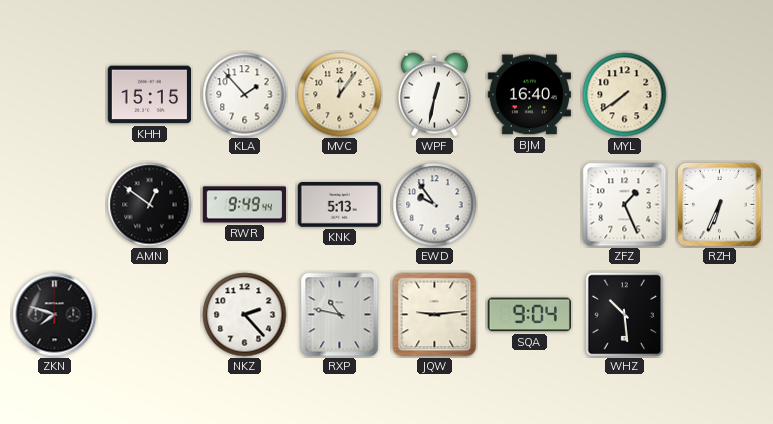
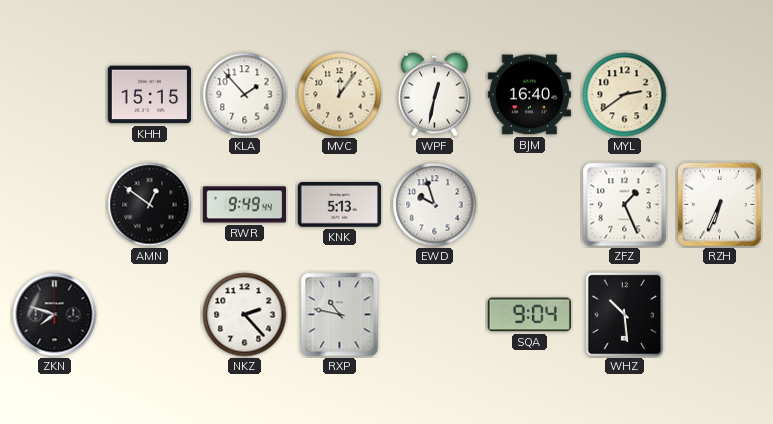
MYL: 7:39 -> 2:39 (625, 95)
EWD: 9:54 -> 9:57 (435, 205)
JQW: 9:14 -> none (435, 315)
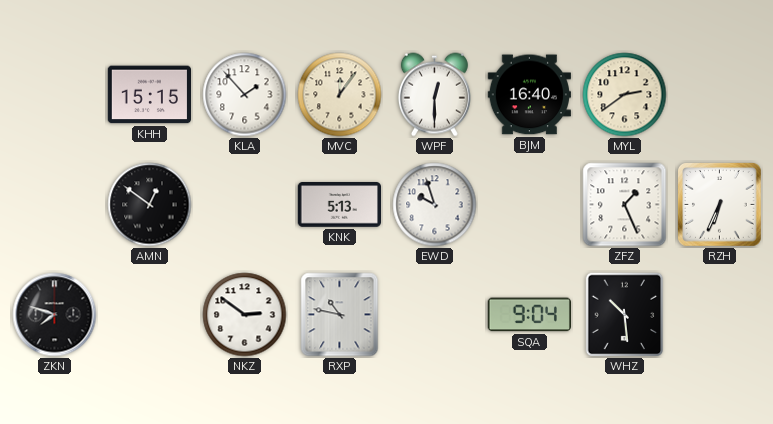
WPF: 12:32 -> 12:30 (434, 95)
RWR: 9:49 -> none (244, 205)
NKZ: 2:23 -> 2:51 (245, 315)
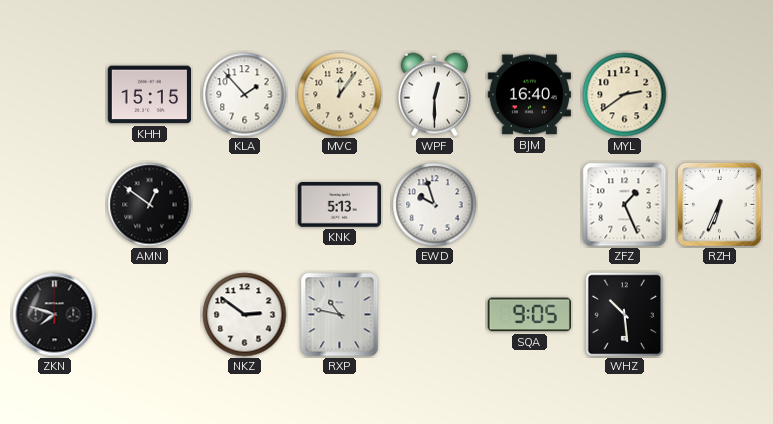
SQA: 9:04 -> 9:05 (529, 315)
